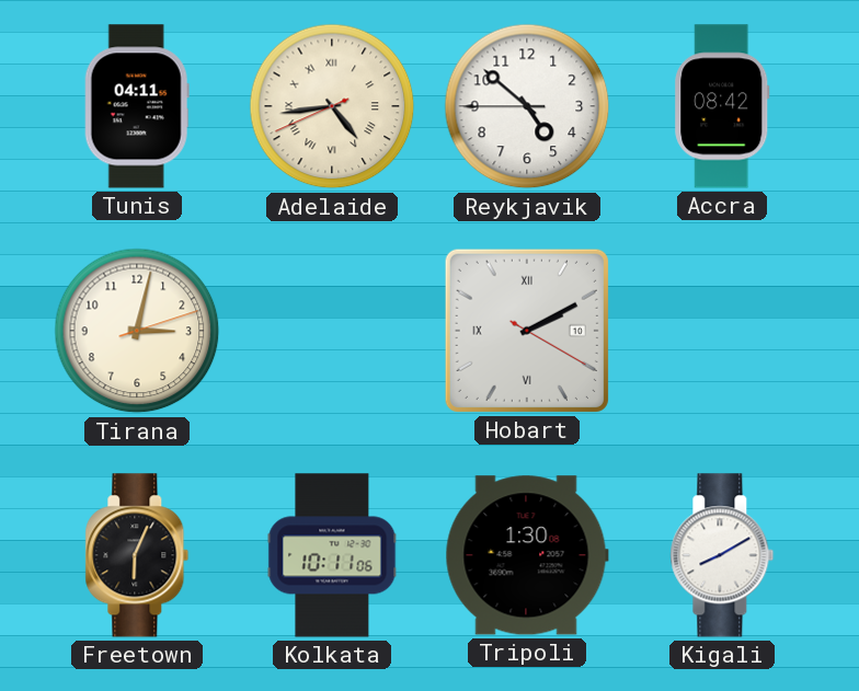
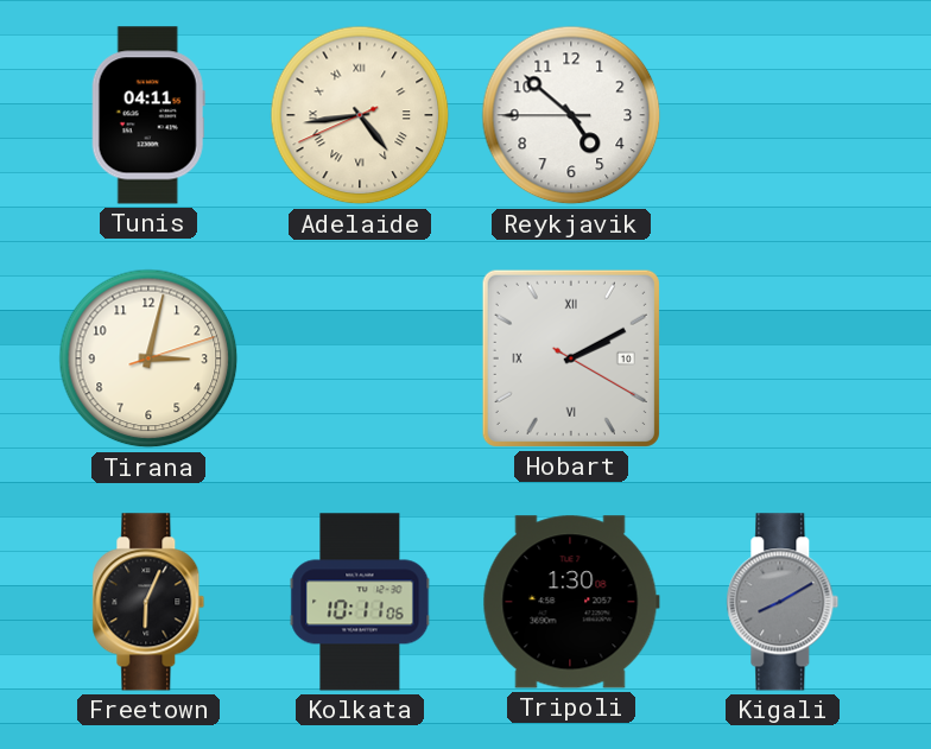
Accra: 08:42 -> none (722, 106)
Kigali dial: white -> grey (783, 602)
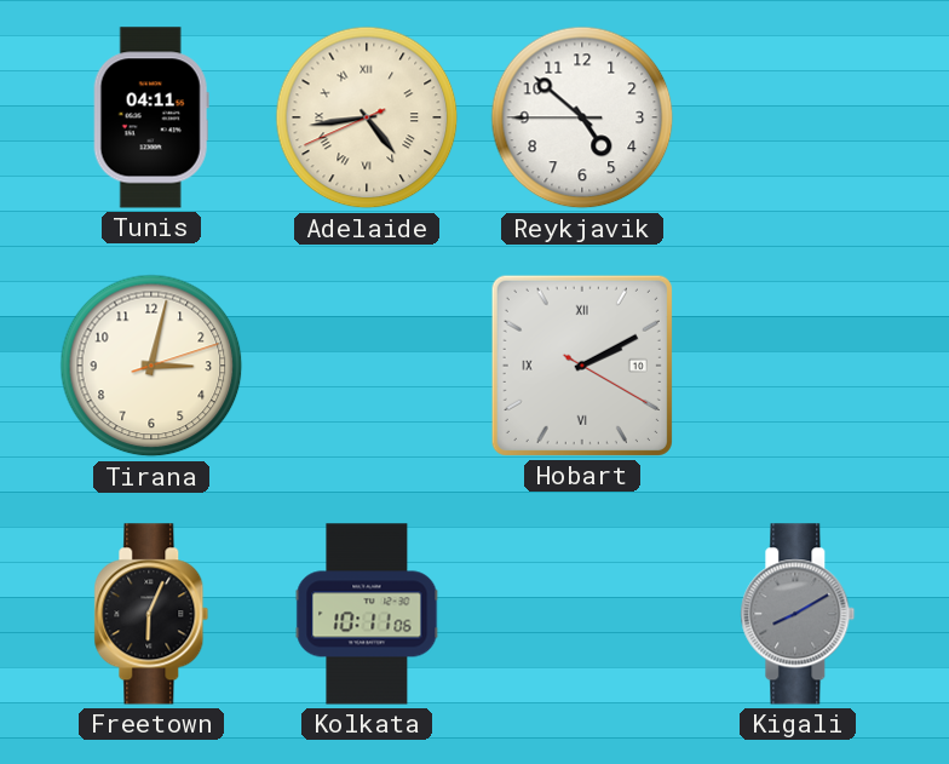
Tripoli: 1:30 -> none (571, 602)
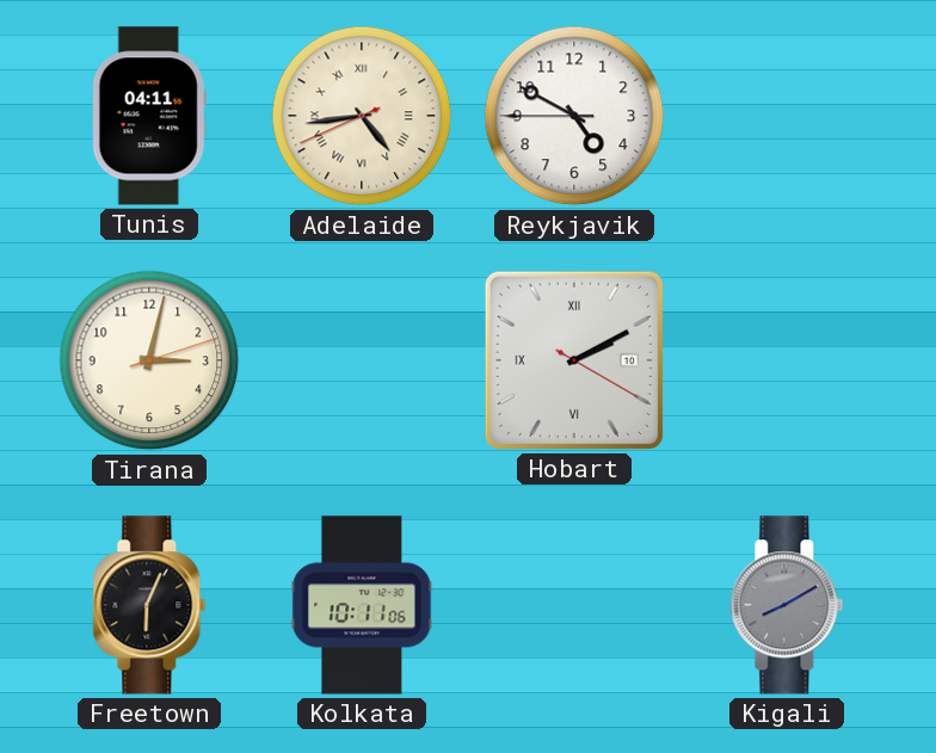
Reykjavik: 4:51 -> 4:49 (574, 116)
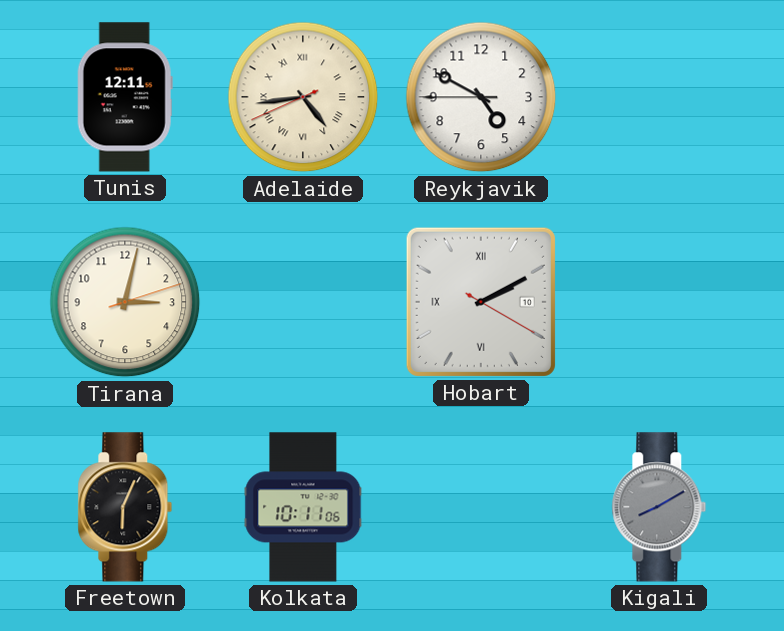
Tunis: 04:11 -> 12:11 (125, 97)
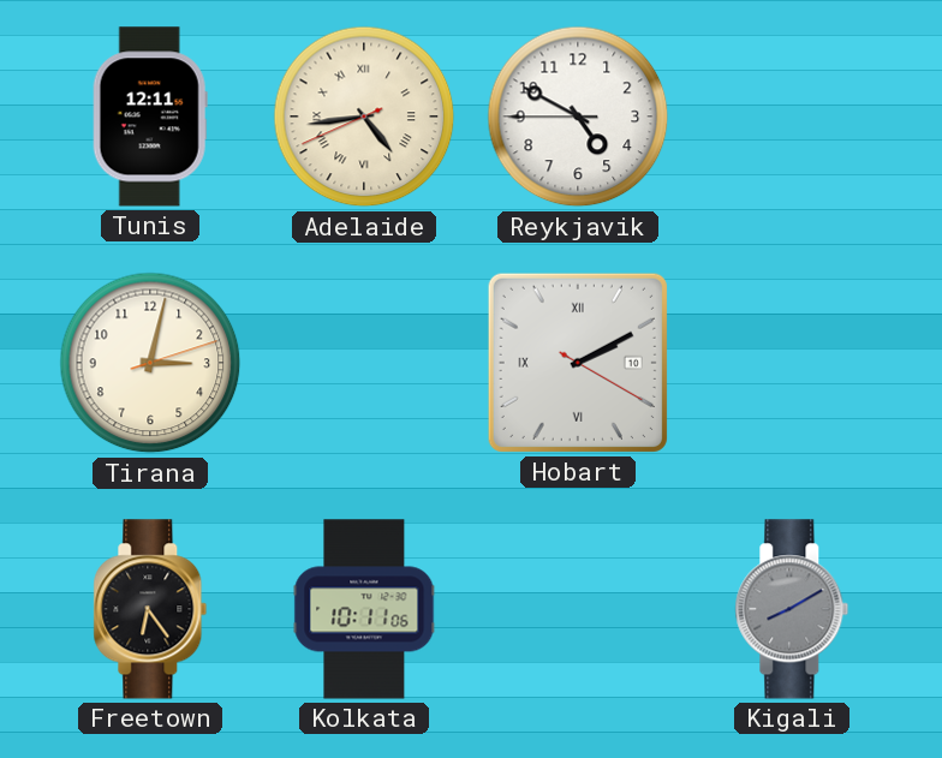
Freetown: 6:04 -> 6:24 (150, 609)
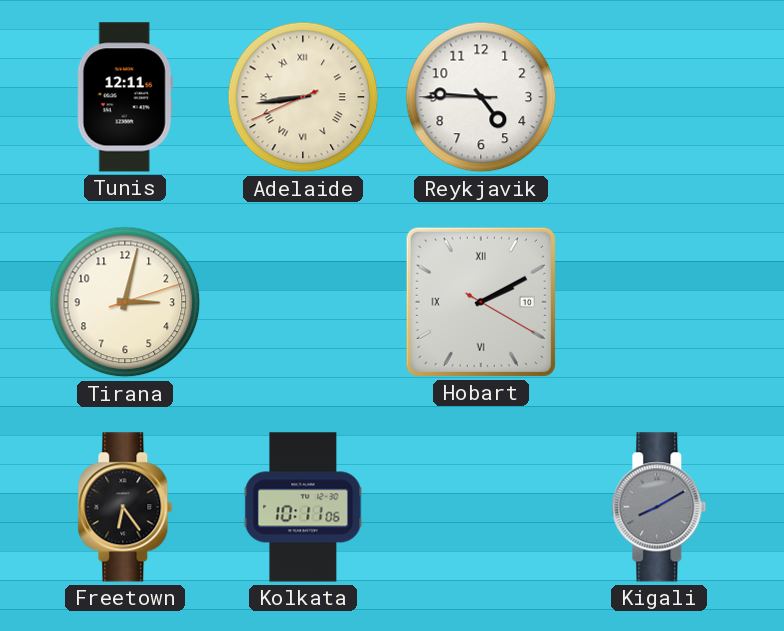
Adelaide: 4:43 -> 8:43 (303, 97)
Reykjavik: 4:49 -> 4:45 (481, 97)
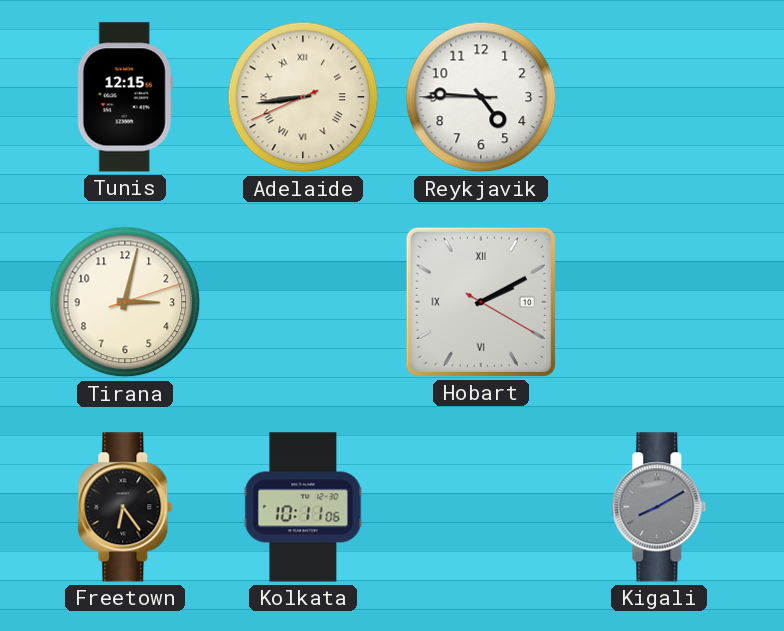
Tunis: 12:11 -> 12:15 (125, 97)
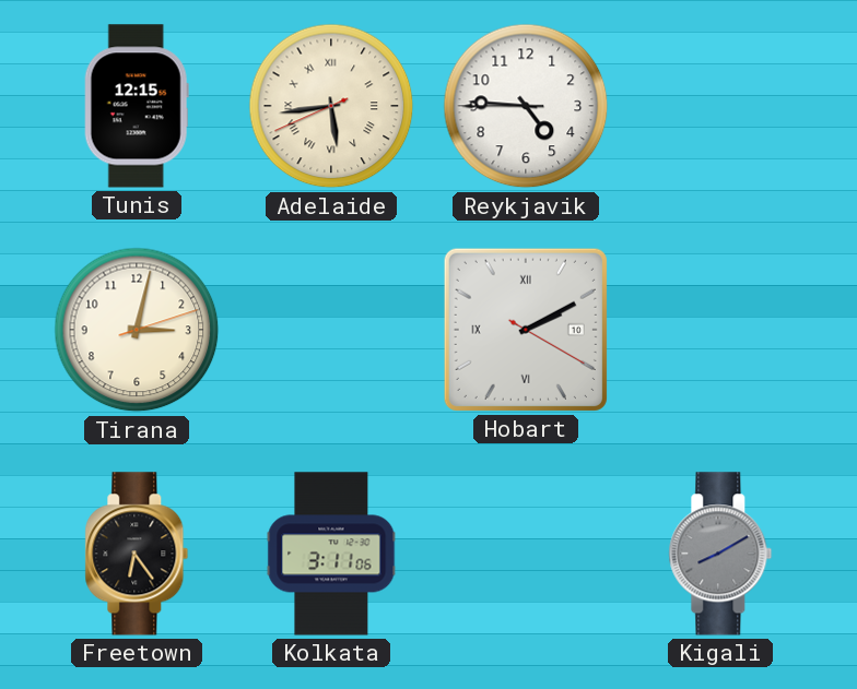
Adelaide: 8:43 -> 5:43 (331, 106)
Kolkata: 10:11 -> 3:11 (331, 554)
